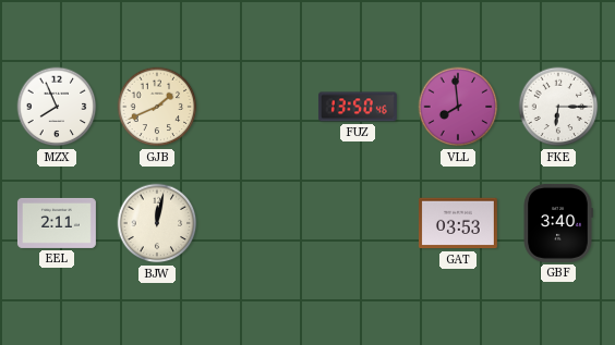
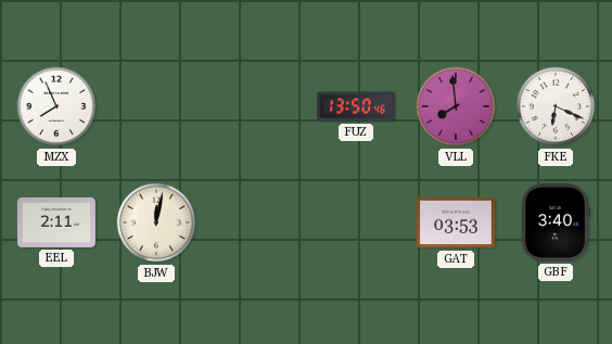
GJB: 1:41 -> none (157, 107)
FKE: 6:15 -> 6:19 (556, 106)
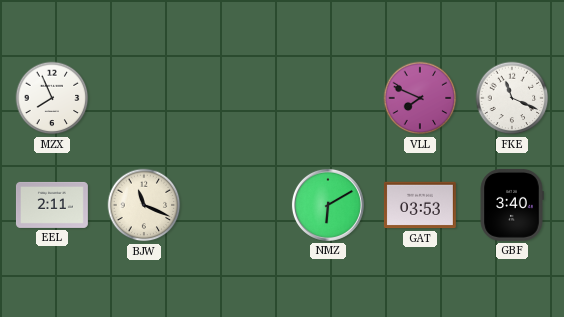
FUZ: 13:50 -> none (356, 106)
VLL: 7:59 -> 7:49 (420, 98)
FKE: 6:19 -> 11:19 (512, 98)
BJW: 12:02 -> 11:19 (144, 205)
NMZ: none -> 6:10 (328, 205)
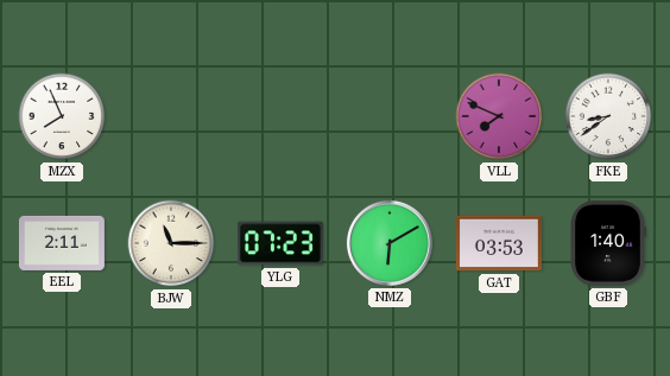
FKE: 11:19 -> 8:39 (608, 116)
BJW: 11:19 -> 11:15 (171, 243)
YLG: none -> 07:23 (280, 243)
GBF: 3:40 -> 1:40 (608, 243)
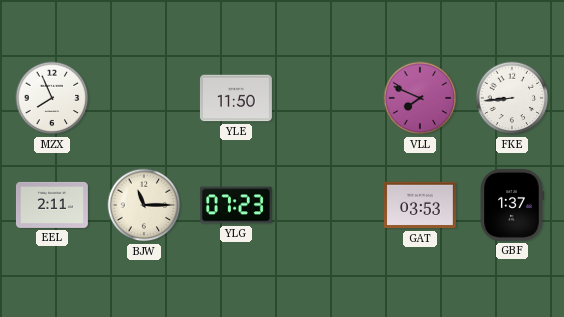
YLE: none -> 11:50 (236, 98)
FKE: 8:39 -> 8:44 (512, 98)
NMZ: 6:10 -> none (390, 243)
GBF: 1:40 -> 1:37 (512, 205)
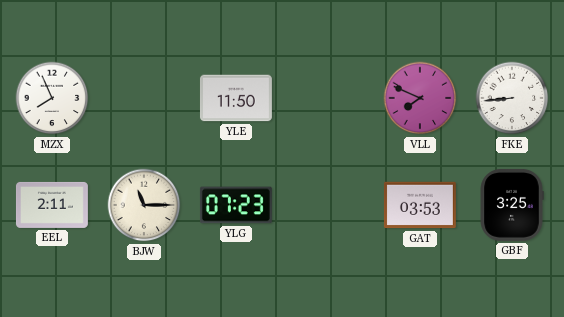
GBF: 1:37 -> 3:25 (512, 205)
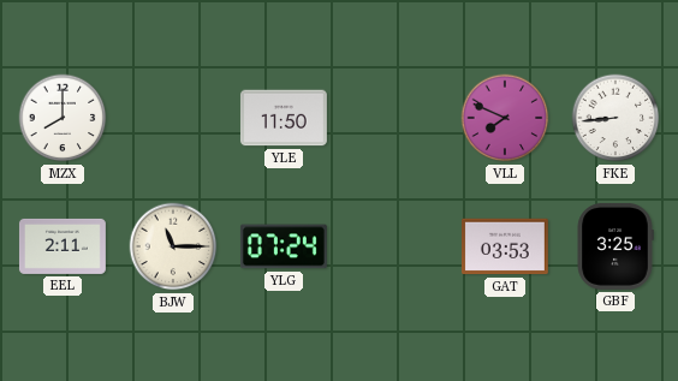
MZX: 7:56 -> 8:00 (63, 118)
YLG: 07:23 -> 07:24 (284, 246)
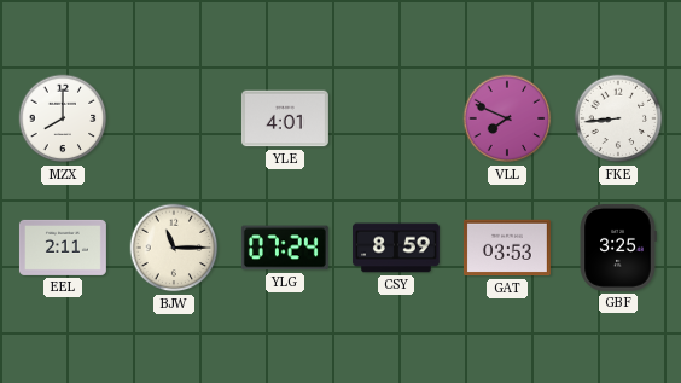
YLE: 11:50 -> 4:01 (285, 118)
CSY: none -> 8:59 (396, 248)
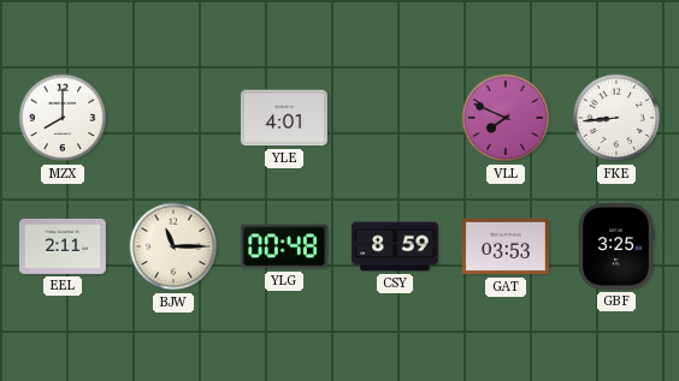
YLG: 07:24 -> 00:48 (284, 246)
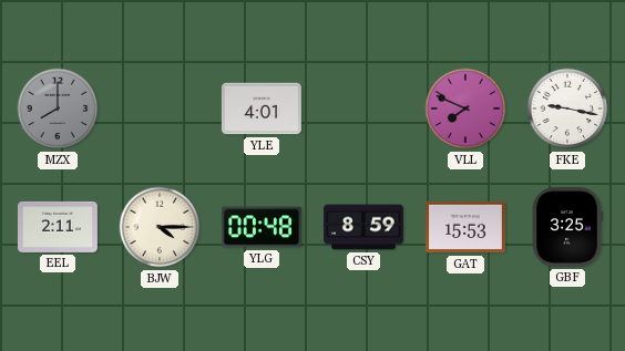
MZX dial: white -> grey (58, 109)
FKE: 8:44 -> 9:17 (567, 109)
BJW: 11:15 -> 4:15 (160, 227)
GAT: 03:53 -> 15:53 (465, 227)
